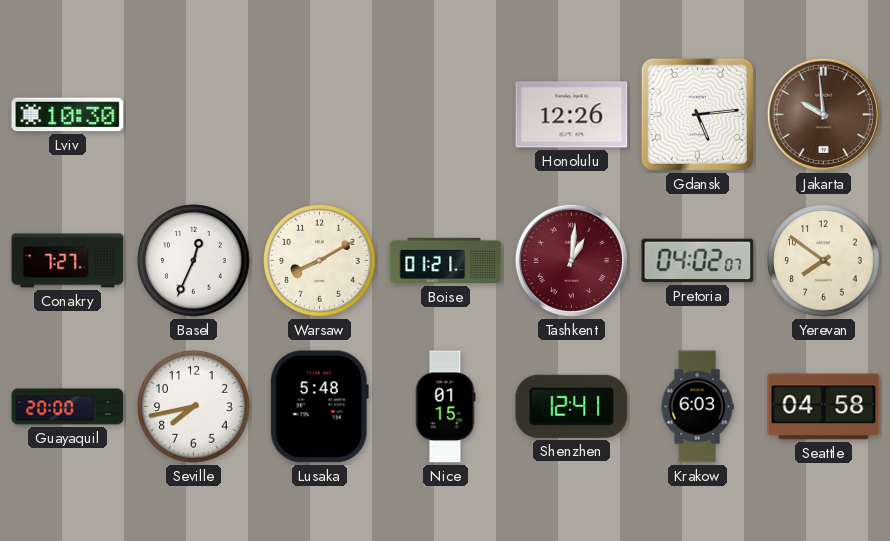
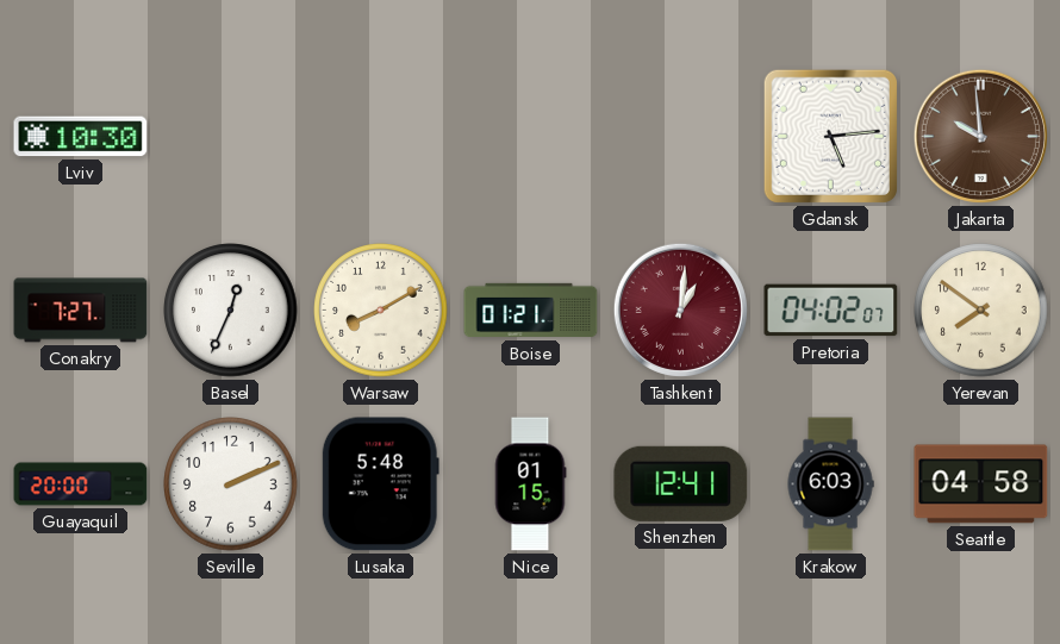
Honolulu: 12:26 -> none (572, 115)
Seville: 7:43 -> 2:11 (231, 484)
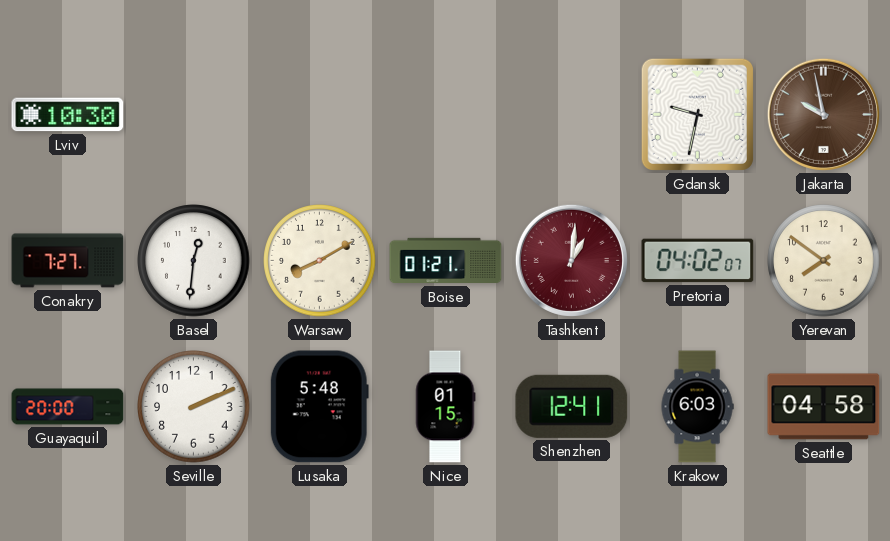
Gdansk: 5:14 -> 9:32 (697, 114)
Jakarta: 9:59 -> 9:58 (823, 114)
Basel: 12:34 -> 12:31 (194, 261)
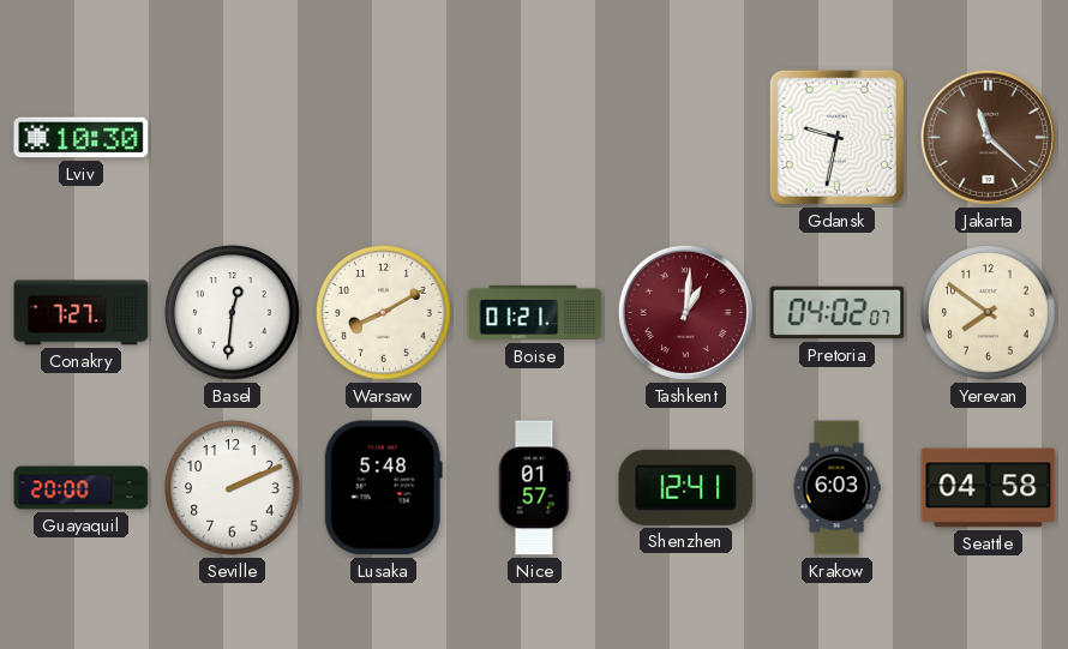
Jakarta: 9:58 -> 11:22 (988, 137)
Nice: 01:15 -> 01:57 (534, 488)
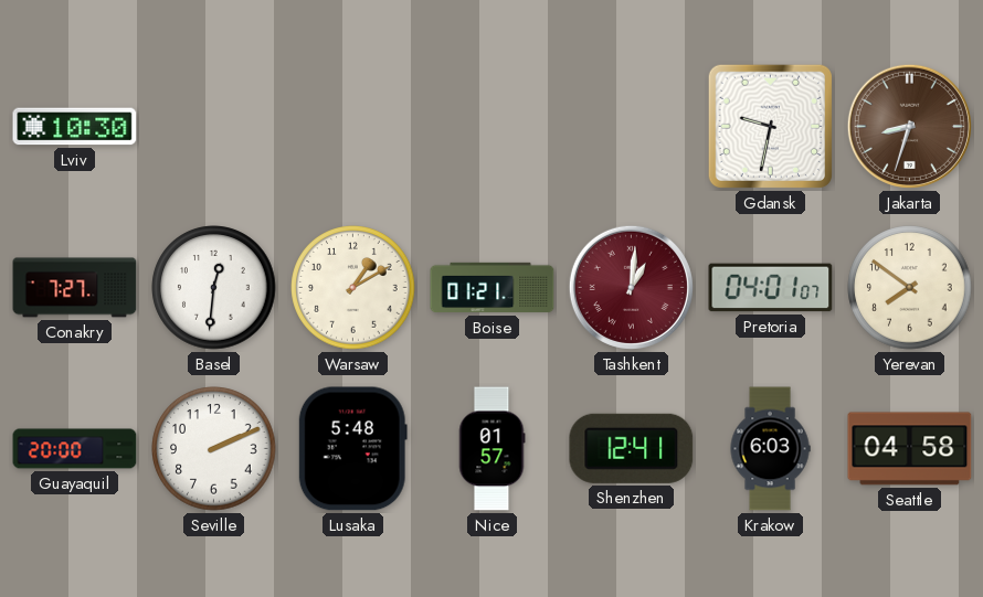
Jakarta: 11:22 -> 8:33 (909, 126)
Warsaw: 8:10 -> 1:10 (353, 288)
Pretoria: 04:02 -> 04:01 (771, 288)
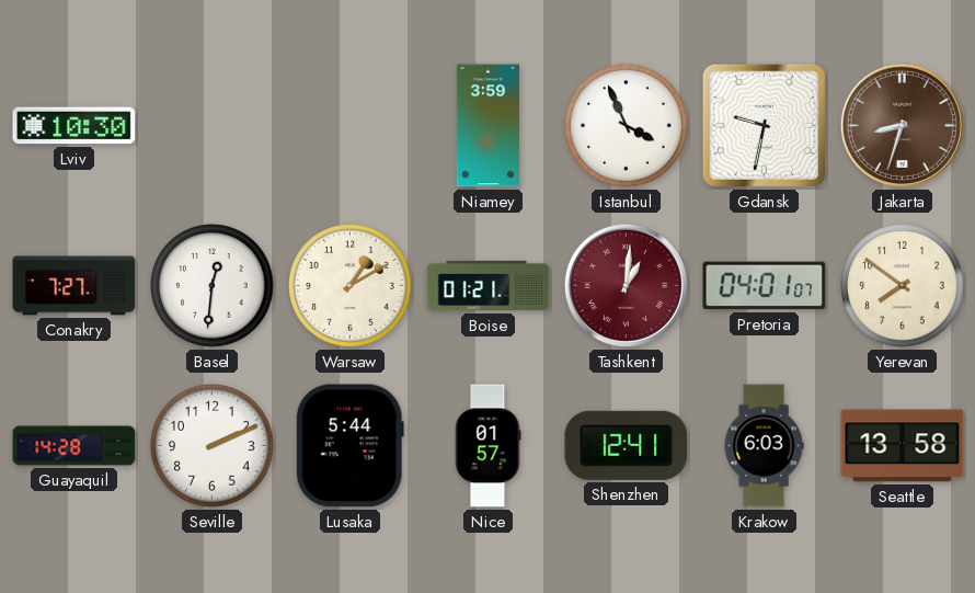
Niamey: none -> 3:59 (487, 126)
Istanbul: none -> 3:56 (627, 126)
Guayaquil: 20:00 -> 14:28 (74, 446)
Lusaka: 5:48 -> 5:44 (349, 446)
Seattle: 04:58 -> 13:58 (903, 446)
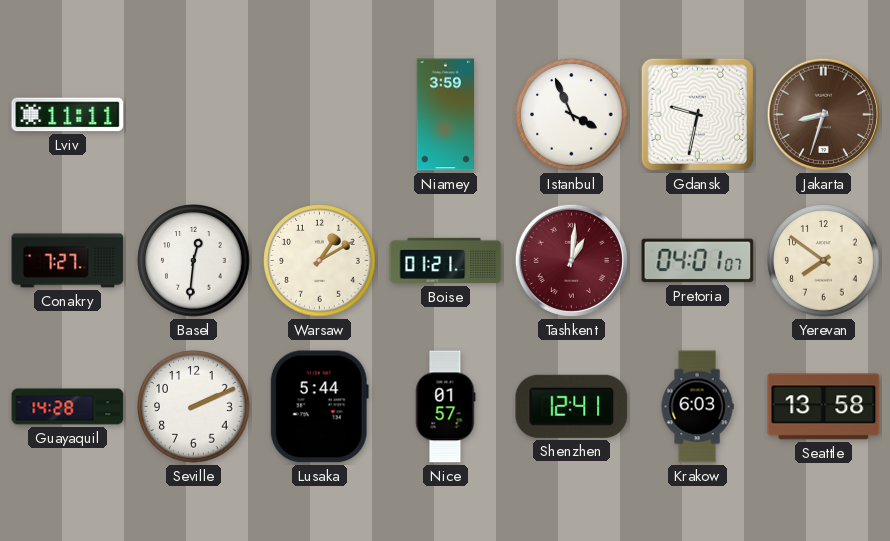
Lviv: 10:30 -> 11:11 (68, 115)
